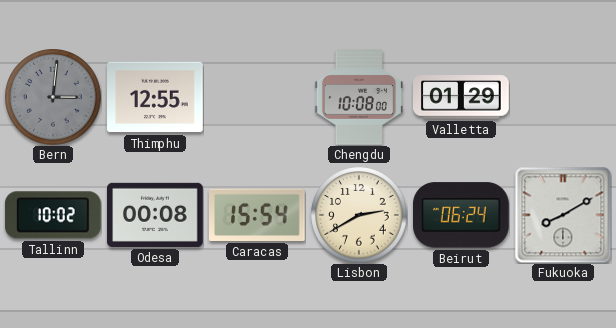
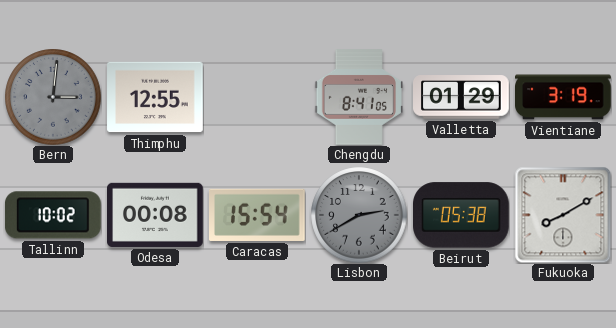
Chengdu: 10:08 -> 8:41 (358, 97)
Vientiane: none -> 3:19 (564, 97)
Lisbon dial: cream -> grey (359, 215)
Beirut: 06:24 -> 05:38 (462, 215)
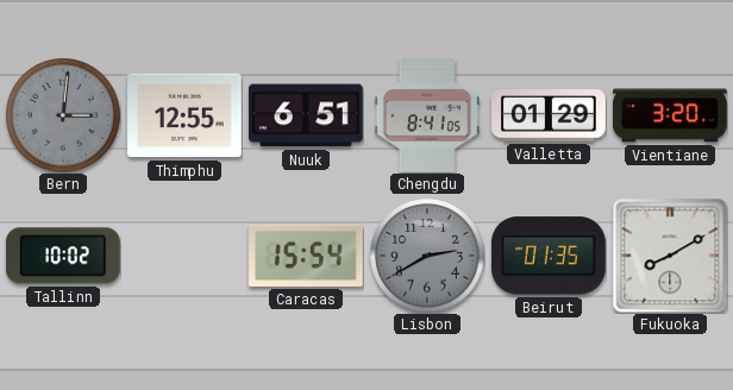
Nuuk: none -> 6:51 (307, 115)
Vientiane: 3:19 -> 3:20 (671, 115)
Odesa: 00:08 -> none (156, 215)
Beirut: 05:38 -> 01:35 (550, 256)
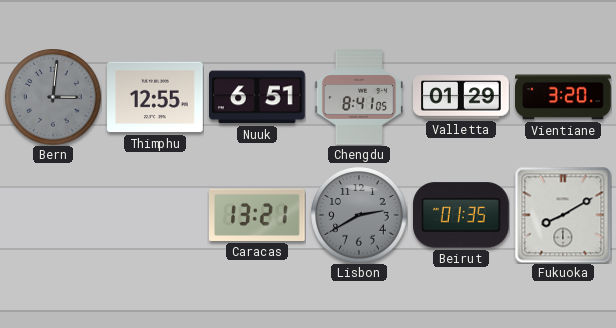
Tallinn: 10:02 -> none (63, 256)
Caracas: 15:54 -> 13:21 (258, 215)
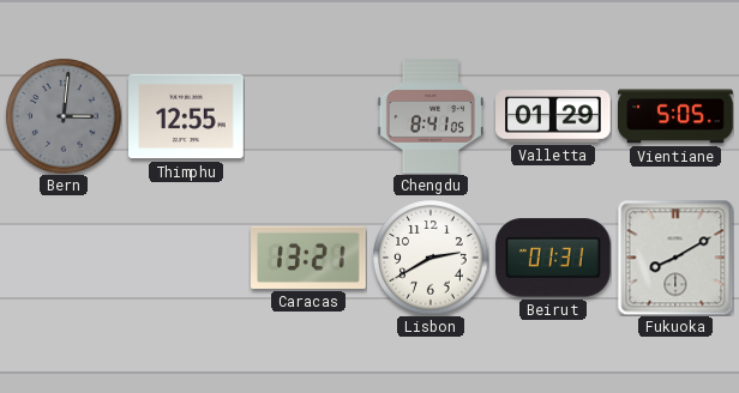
Nuuk: 6:51 -> none (258, 97)
Vientiane: 3:20 -> 5:05 (677, 116)
Lisbon dial: grey -> white (431, 258)
Beirut: 01:35 -> 01:31 (554, 258)
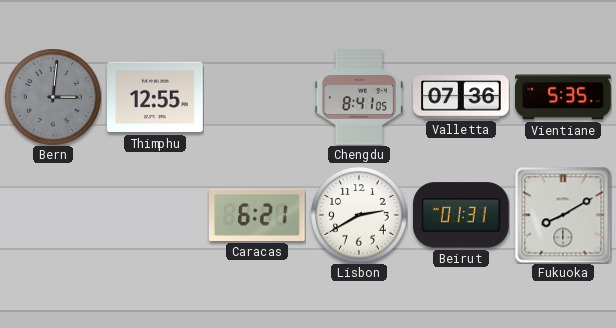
Valletta: 01:29 -> 07:36 (461, 97)
Vientiane: 5:05 -> 5:35 (564, 97)
Caracas: 13:21 -> 6:21 (258, 215)
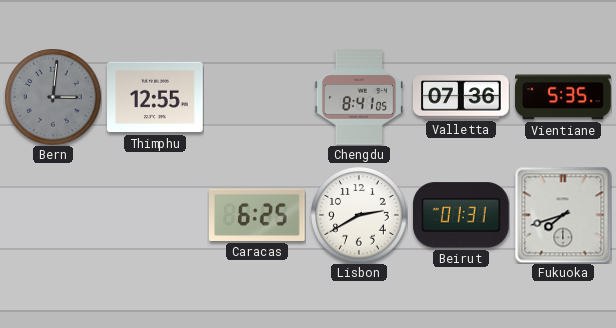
Caracas: 6:21 -> 6:25 (258, 215)
Fukuoka: 8:10 -> 7:42 (563, 215)
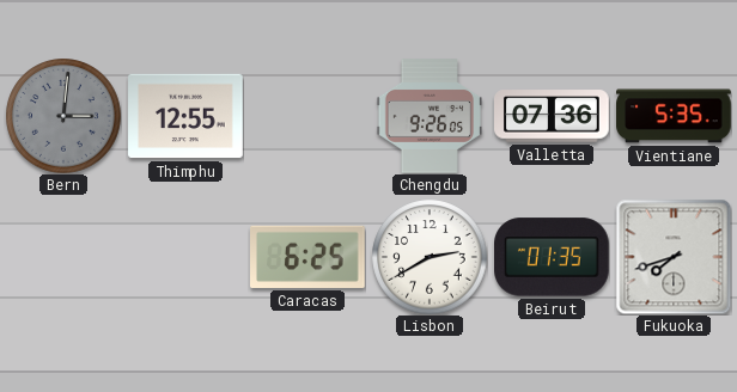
Chengdu: 8:41 -> 9:26 (428, 116)
Beirut: 01:31 -> 01:35 (553, 257)
